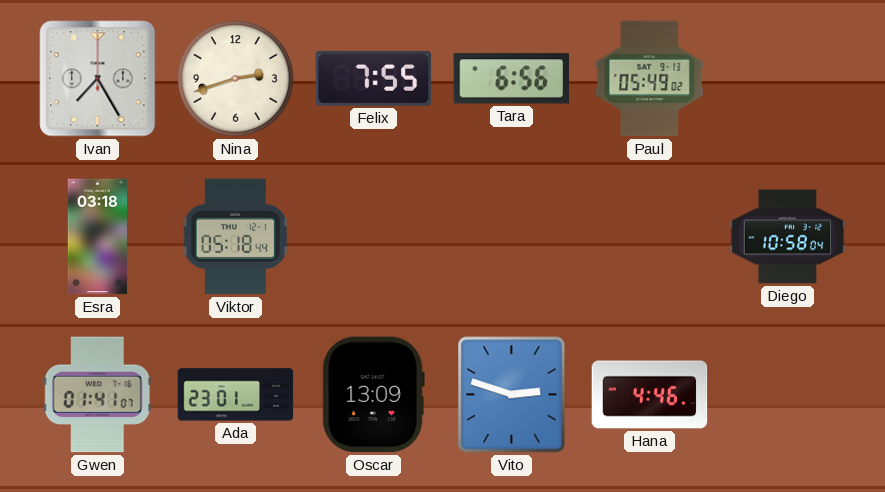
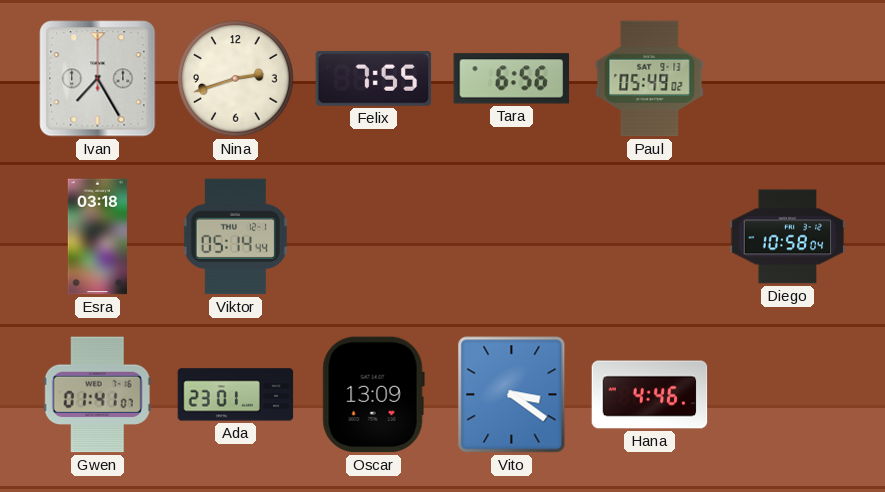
Viktor: 05:18 -> 05:14 (235, 237)
Vito: 2:48 -> 3:21 (512, 395)
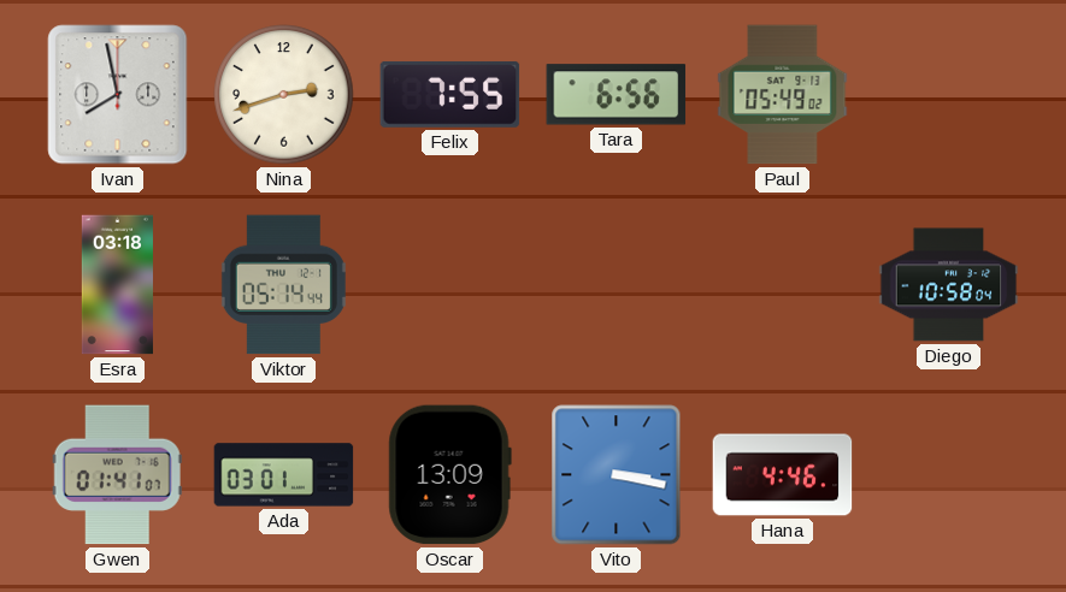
Ivan: 7:25 -> 7:58 (118, 95)
Ada: 23:01 -> 03:01 (284, 475)
Vito: 3:21 -> 3:17 (617, 475)
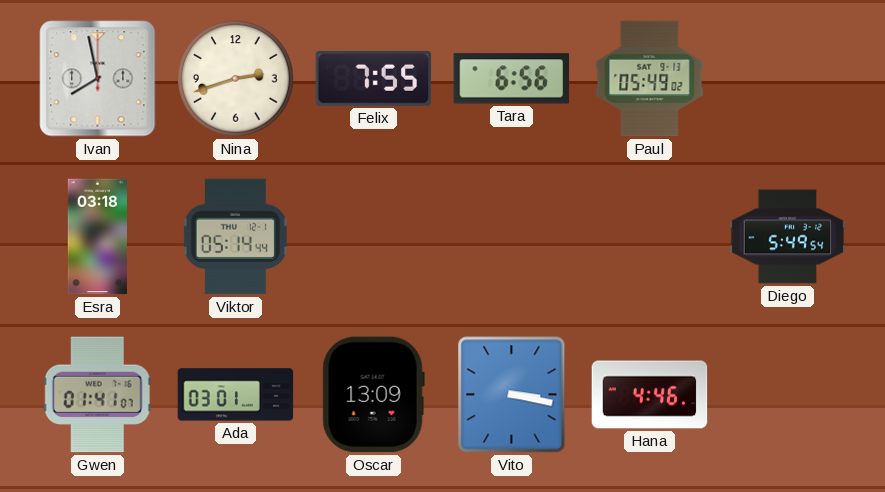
Diego: 10:58 -> 5:49 (788, 237)
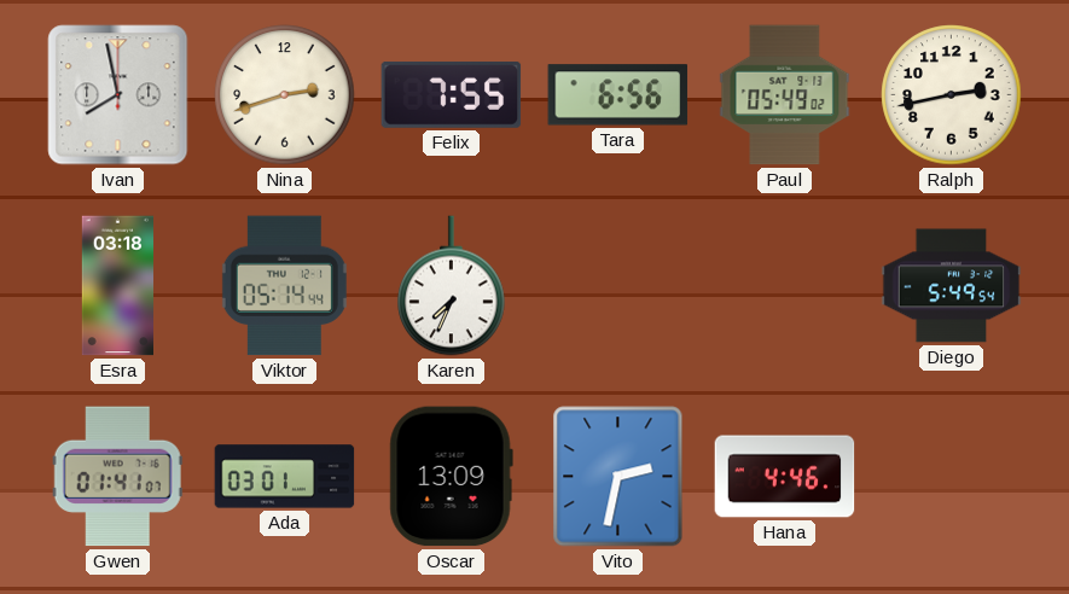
Ralph: none -> 2:43 (952, 95)
Karen: none -> 7:34 (452, 286)
Vito: 3:17 -> 2:32 (618, 477)
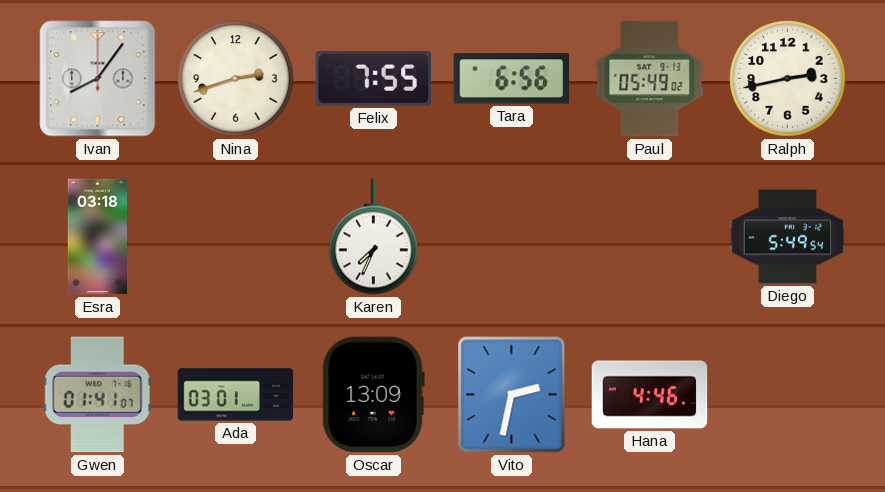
Ivan: 7:58 -> 8:06 (98, 79)
Viktor: 05:14 -> none (284, 286)
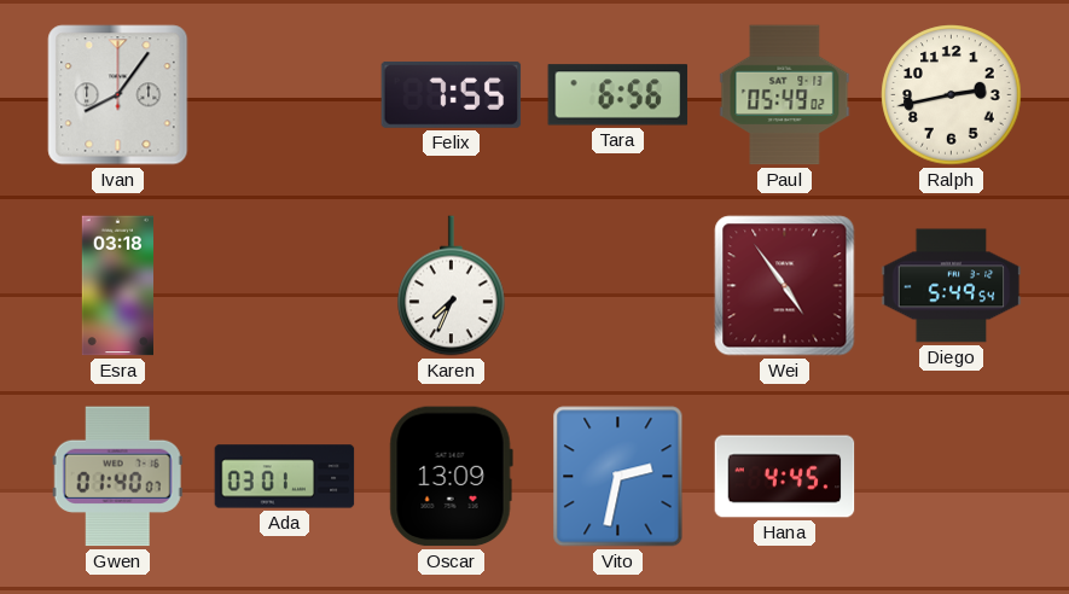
Nina: 2:42 -> none (236, 79)
Wei: none -> 4:54 (785, 286)
Gwen: 01:41 -> 01:40 (117, 477)
Hana: 4:46 -> 4:45 (785, 477)
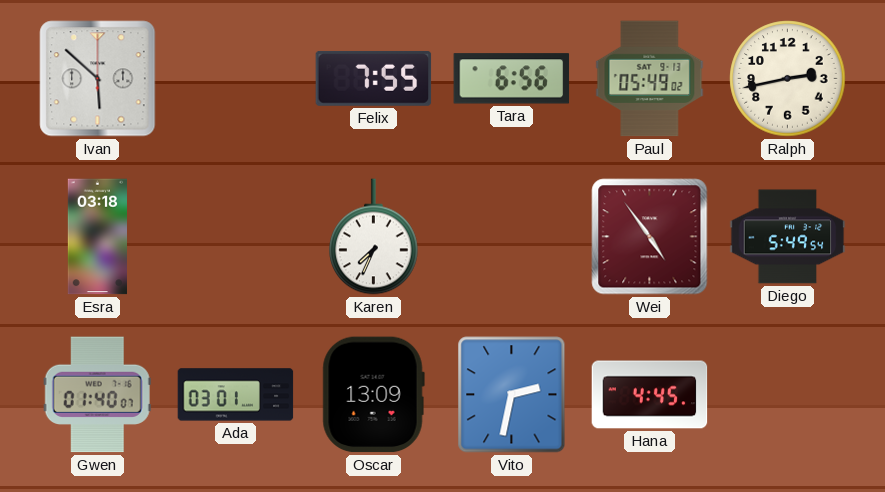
Ivan: 8:06 -> 5:52 (98, 79)
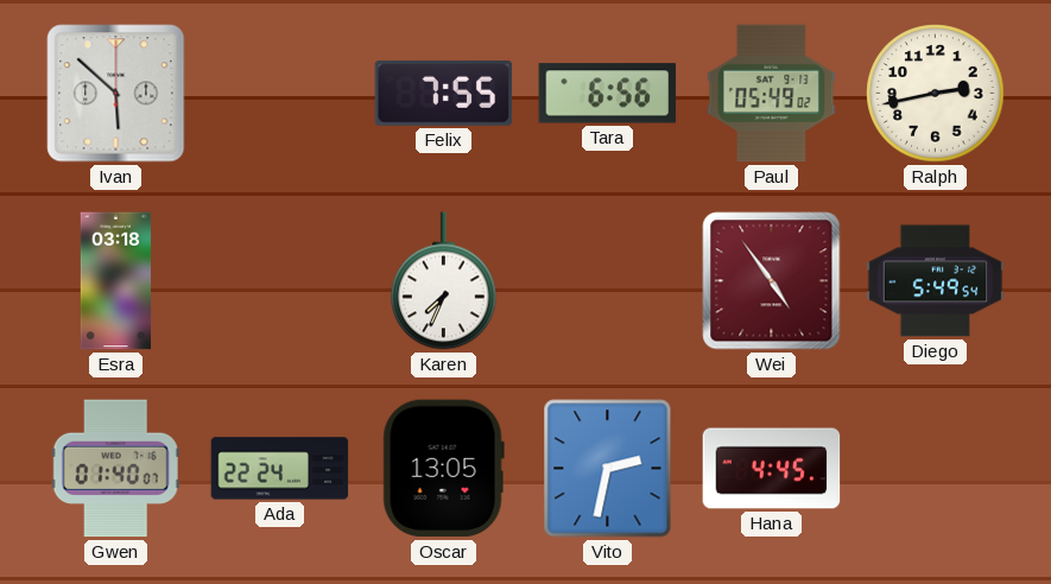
Ada: 03:01 -> 22:24 (280, 469)
Oscar: 13:09 -> 13:05 (443, 469)
